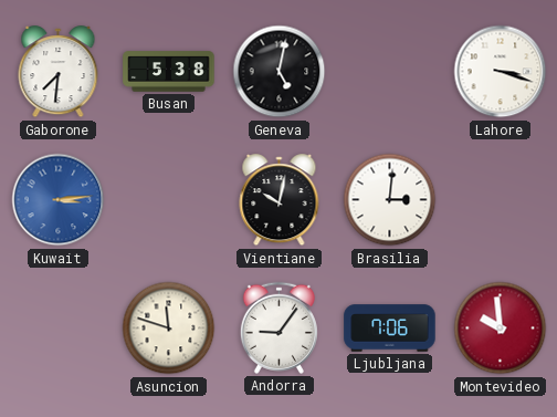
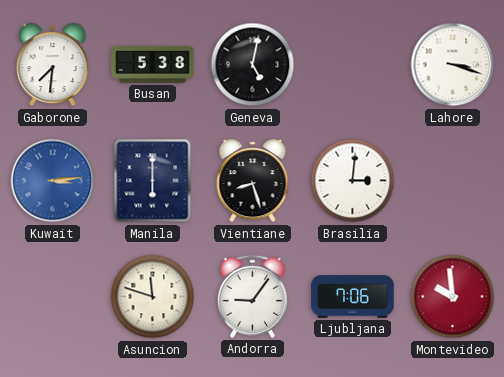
Manila: none -> 6:00 (153, 181)
Vientiane: 10:02 -> 8:27 (253, 181)
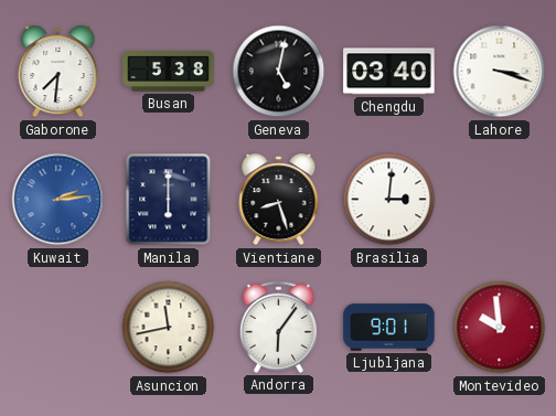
Chengdu: none -> 03:40 (389, 72)
Kuwait: 3:14 -> 2:14 (58, 200)
Asuncion: 11:48 -> 11:43 (169, 328)
Andorra: 9:06 -> 6:06 (278, 327)
Ljubljana: 7:06 -> 9:01 (389, 328)
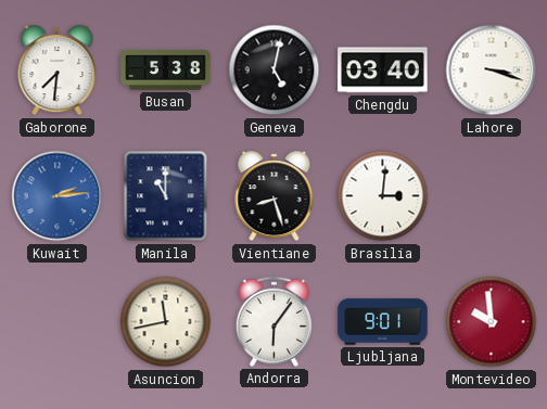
Manila: 6:00 -> 11:00 (166, 196)
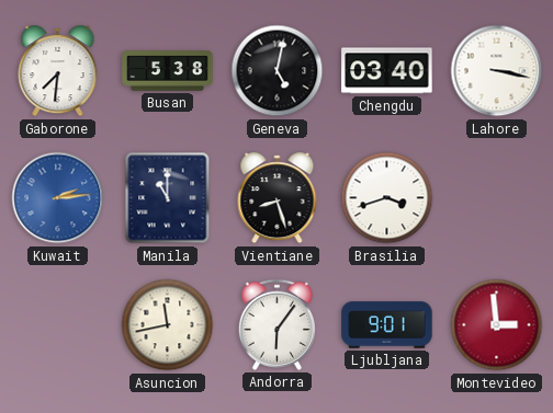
Lahore: 3:18 -> 3:17 (497, 71)
Brasilia: 3:01 -> 3:42 (387, 198)
Montevideo: 9:59 -> 2:59 (497, 325)
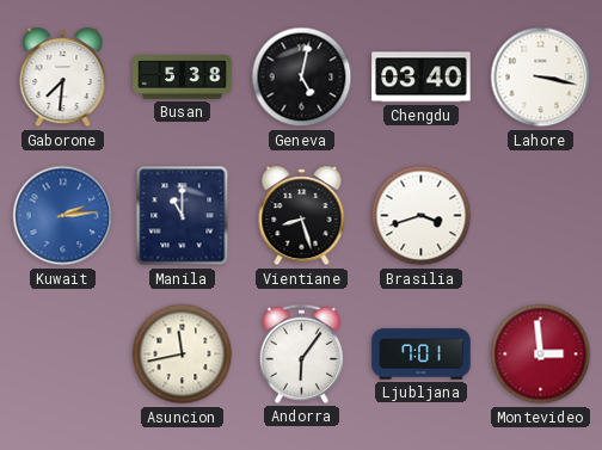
Ljubljana: 9:01 -> 7:01 (422, 355)
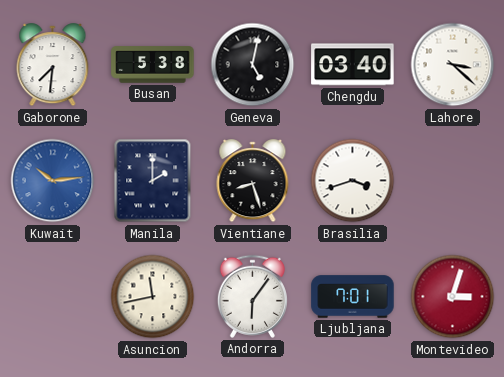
Lahore: 3:17 -> 3:22 (453, 65)
Kuwait: 2:14 -> 10:14 (53, 181)
Manila: 11:00 -> 2:00 (153, 181)
Montevideo: 2:59 -> 3:03 (453, 297)
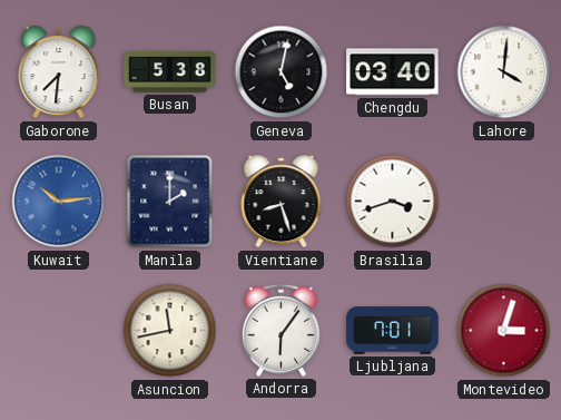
Lahore: 3:22 -> 4:01 (504, 72)
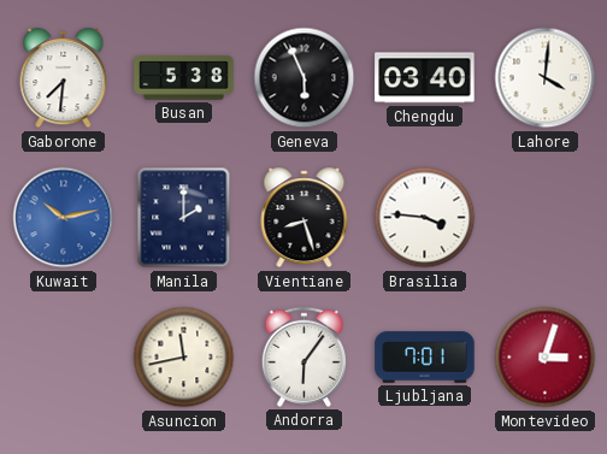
Geneva: 5:02 -> 5:56 (305, 78)
Kuwait: 10:14 -> 10:13 (64, 218)
Brasilia: 3:42 -> 3:46 (425, 218)
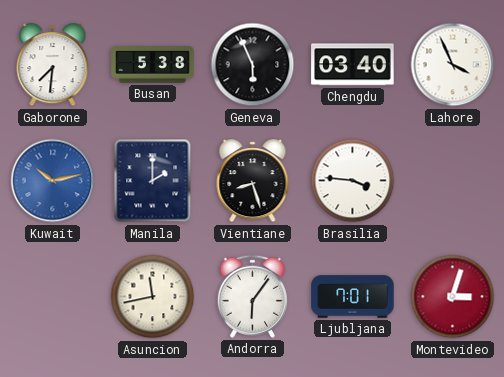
Lahore: 4:01 -> 3:56 (453, 65)
